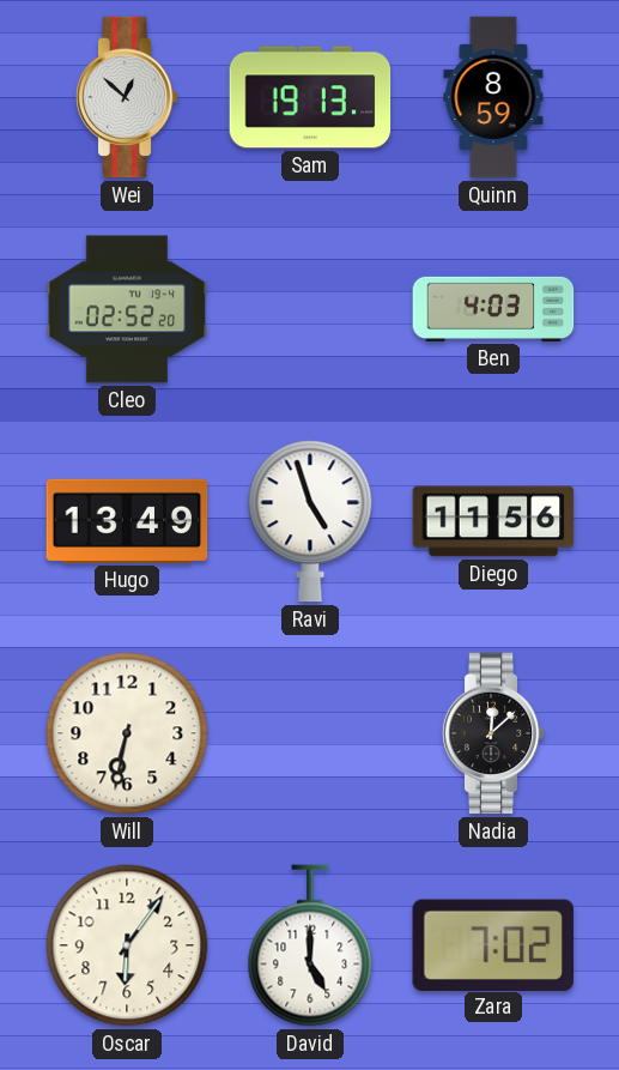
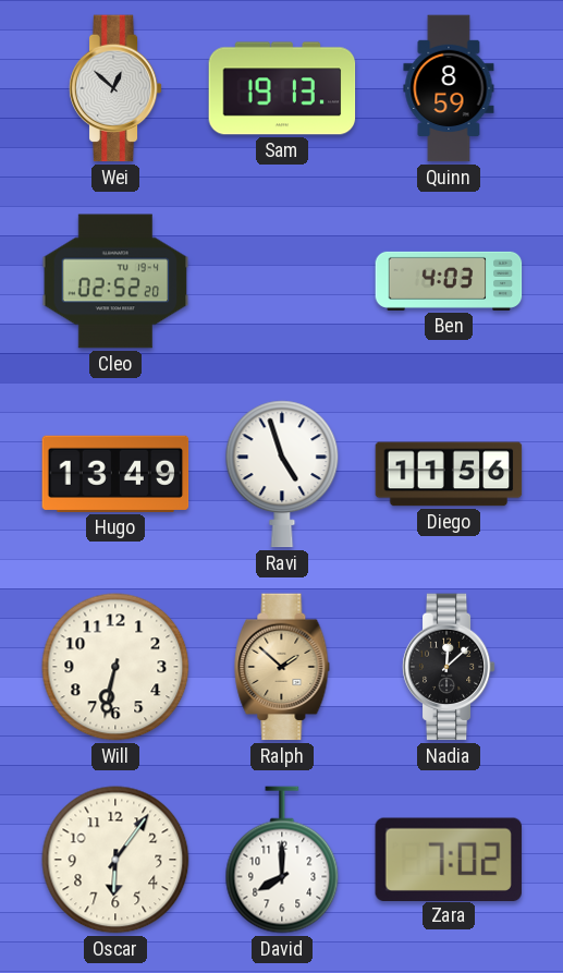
Ralph: none -> 1:52 (282, 667)
David: 5:00 -> 8:00 (282, 860)
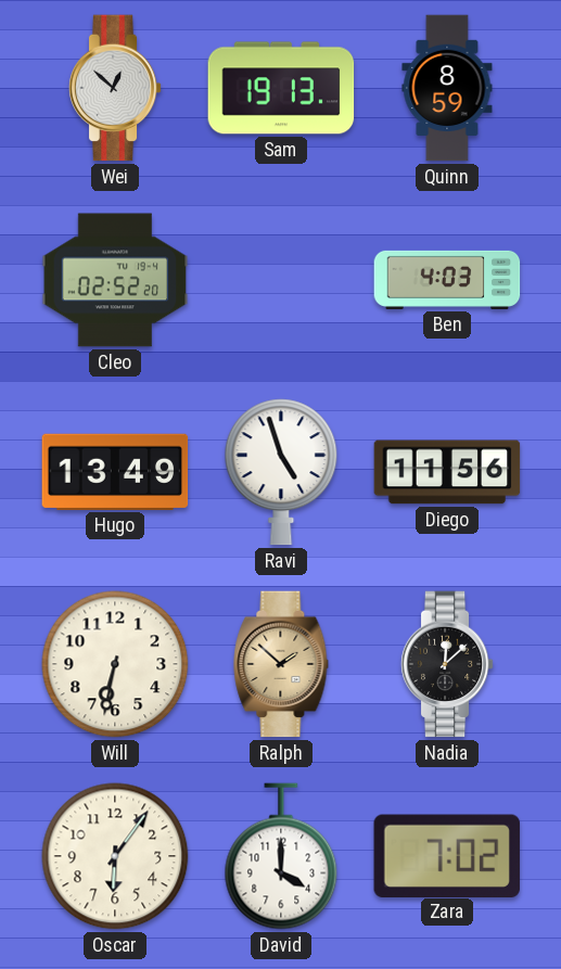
David: 8:00 -> 4:00 (281, 856)
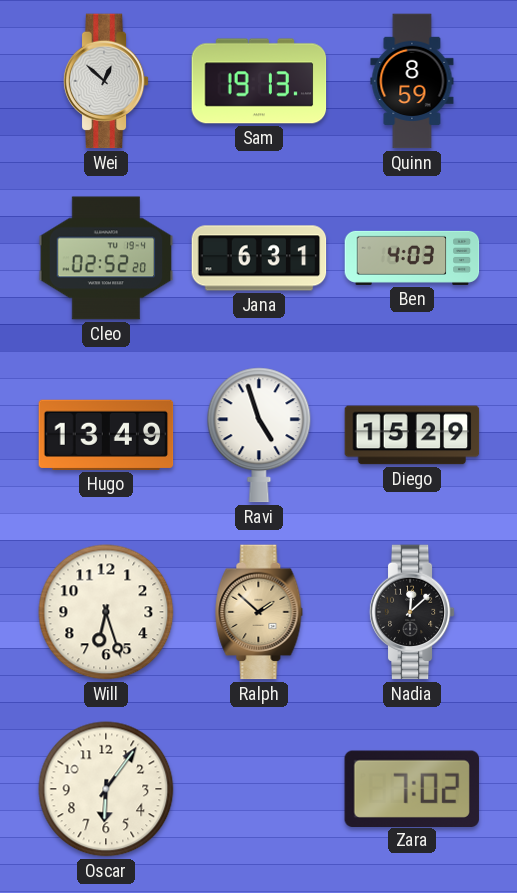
Jana: none -> 6:31 (259, 258)
Diego: 11:56 -> 15:29 (412, 435)
Will: 6:32 -> 6:27 (106, 612)
David: 4:00 -> none (281, 856)
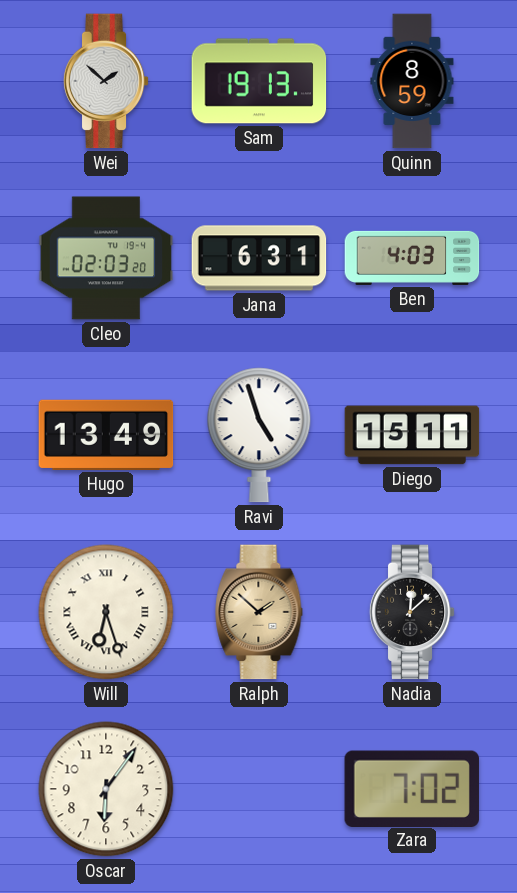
Wei: 12:52 -> 1:52 (106, 81)
Cleo: 02:52 -> 02:03 (106, 258)
Diego: 15:29 -> 15:11 (412, 435)
Will numerals: Arabic -> Roman (106, 612)
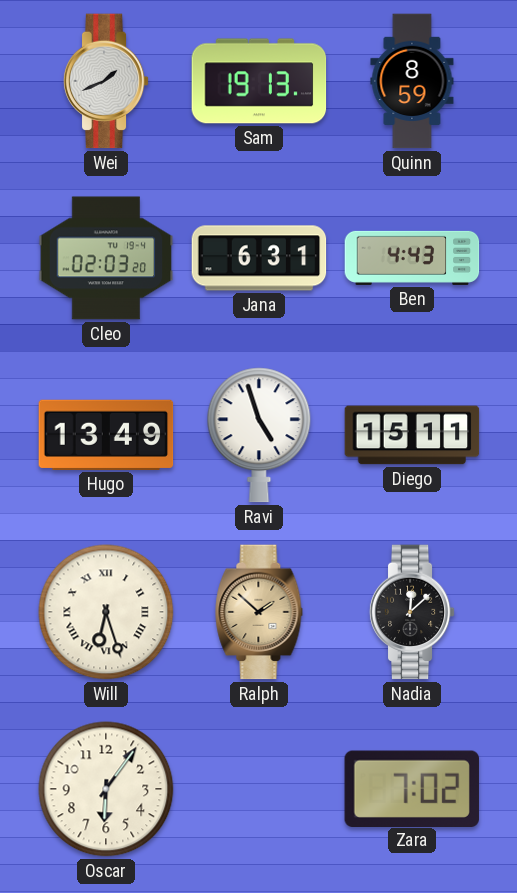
Wei: 1:52 -> 1:41 (106, 81)
Ben: 4:03 -> 4:43 (412, 258)
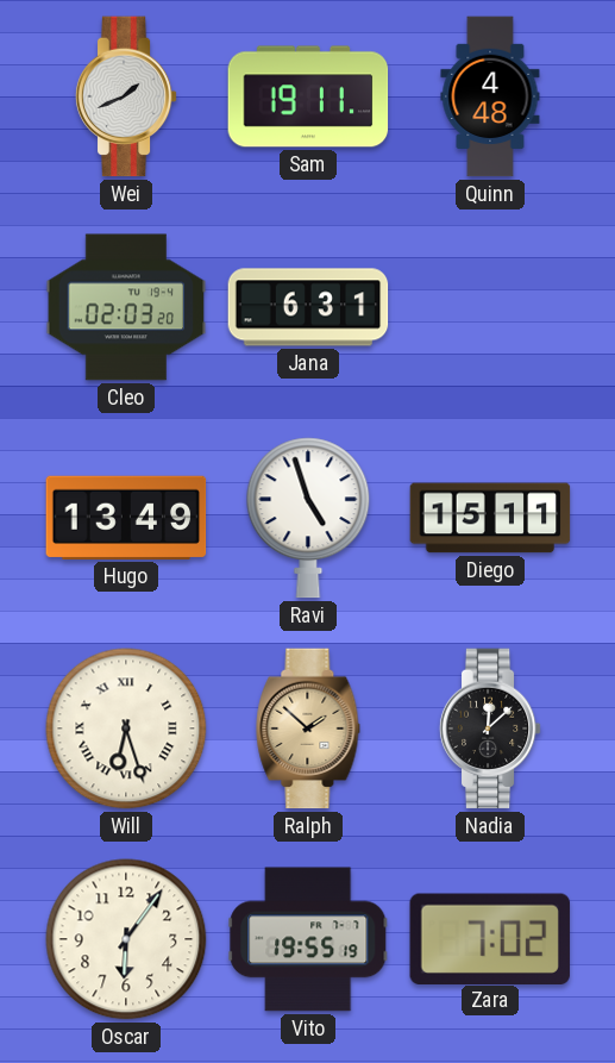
Sam: 19:13 -> 19:11 (308, 96)
Quinn: 8:59 -> 4:48 (490, 96)
Ben: 4:43 -> none (412, 258)
Vito: none -> 19:55 (308, 939)
